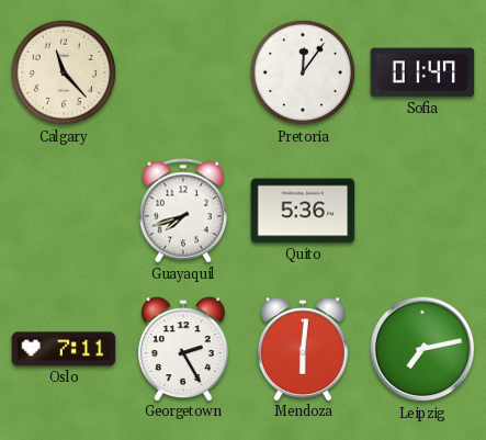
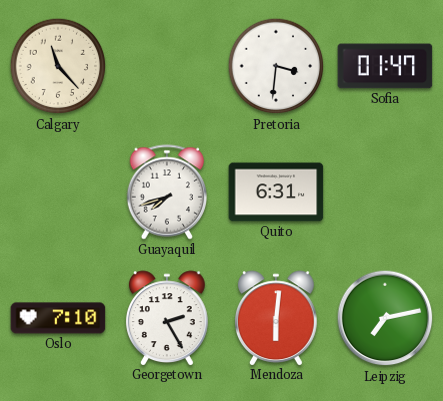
Pretoria: 12:06 -> 3:31 (276, 66)
Quito: 5:36 -> 6:31 (276, 192)
Oslo: 7:11 -> 7:10 (58, 318)
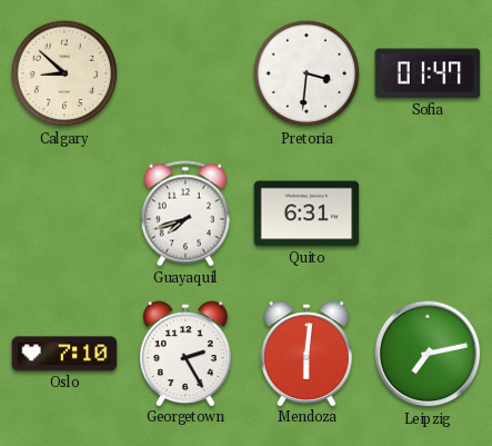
Calgary: 11:23 -> 8:52 (64, 73)
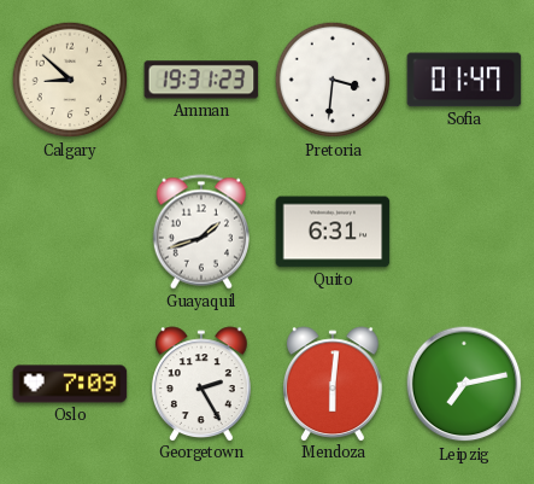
Amman: none -> 19:31 (201, 80)
Guayaquil: 7:42 -> 1:42 (200, 232)
Oslo: 7:10 -> 7:09 (70, 384)
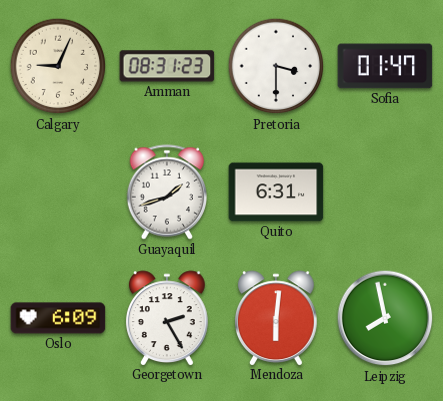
Calgary: 8:52 -> 9:04 (58, 66)
Amman: 19:31 -> 08:31 (167, 66)
Pretoria: 3:31 -> 3:30 (276, 66)
Oslo: 7:09 -> 6:09 (58, 318)
Leipzig: 7:13 -> 7:58 (385, 318)
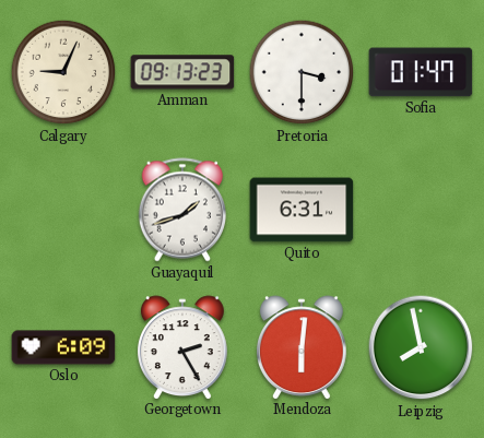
Amman: 08:31 -> 09:13 (182, 72)
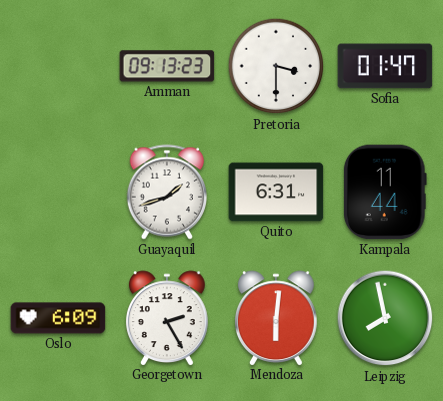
Calgary: 9:04 -> none (63, 72)
Kampala: none -> 11:44 (385, 192)
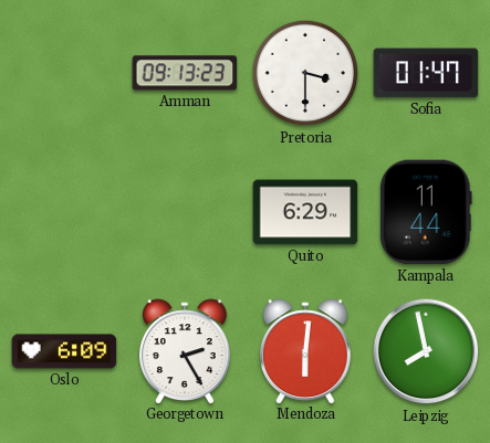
Guayaquil: 1:42 -> none (166, 192)
Quito: 6:31 -> 6:29 (305, 212)
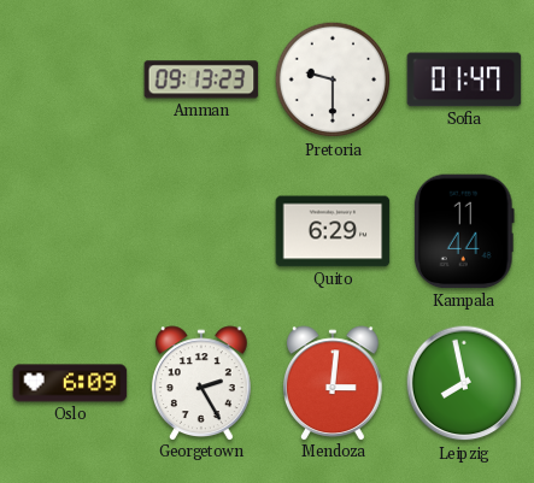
Pretoria: 3:30 -> 9:30 (333, 79)
Mendoza: 6:01 -> 3:01 (333, 383)
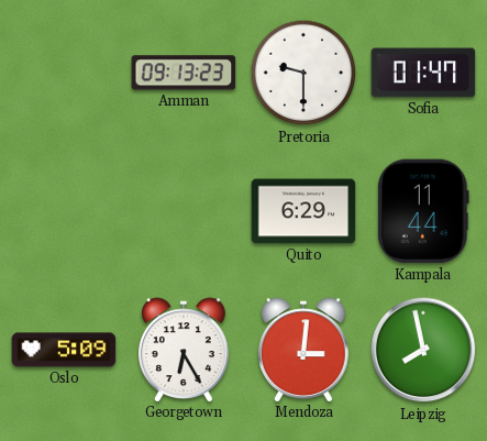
Oslo: 6:09 -> 5:09 (64, 350)
Georgetown: 2:25 -> 6:25 (184, 350)
